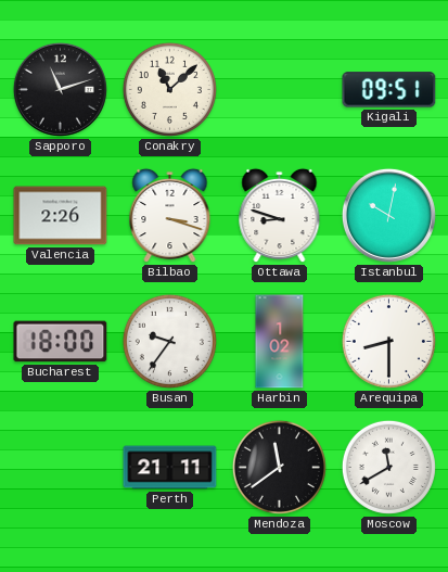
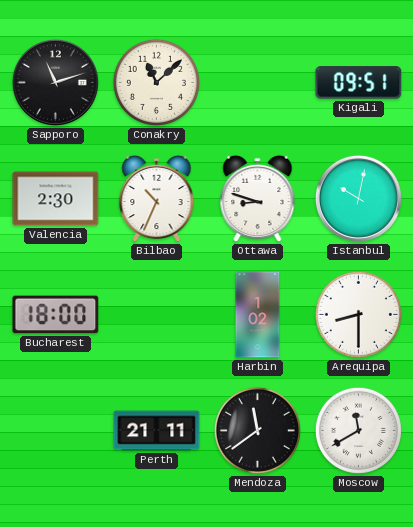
Valencia: 2:26 -> 2:30 (56, 199)
Bilbao: 3:18 -> 10:34 (157, 199)
Busan: 9:36 -> none (169, 341)
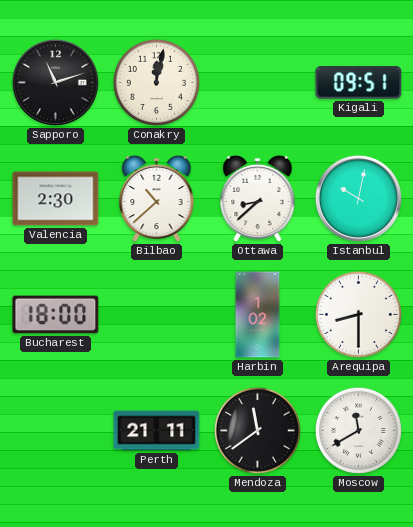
Conakry: 11:08 -> 12:02 (156, 82)
Bilbao: 10:34 -> 10:38 (157, 199)
Ottawa: 8:48 -> 8:38 (258, 199)
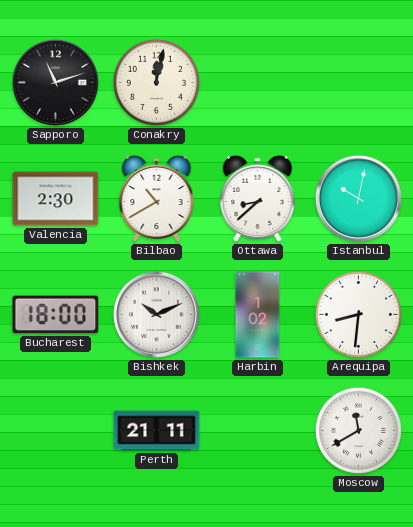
Kigali: 09:51 -> none (359, 83)
Bilbao: 10:38 -> 10:40 (157, 199)
Bishkek: none -> 10:11 (156, 314)
Arequipa: 8:30 -> 8:31 (358, 314)
Mendoza: 11:39 -> none (257, 430)
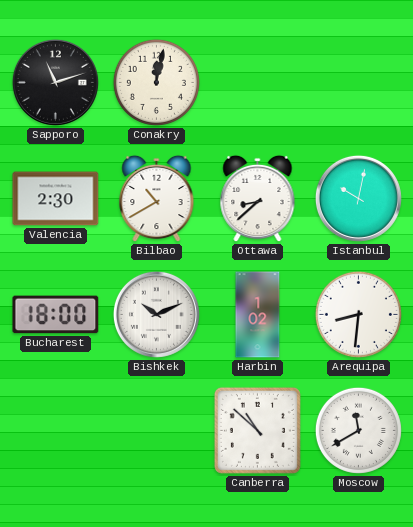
Perth: 21:11 -> none (157, 431)
Canberra: none -> 10:52 (257, 430)
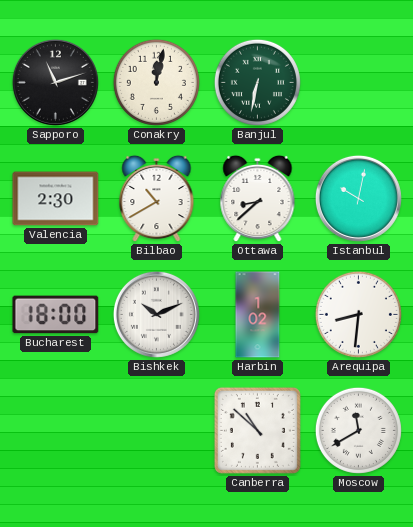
Banjul: none -> 6:32 (257, 82)
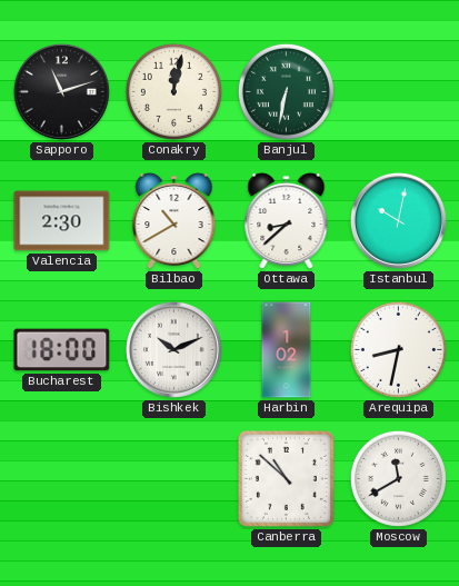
Arequipa: 8:31 -> 8:32 (398, 349)
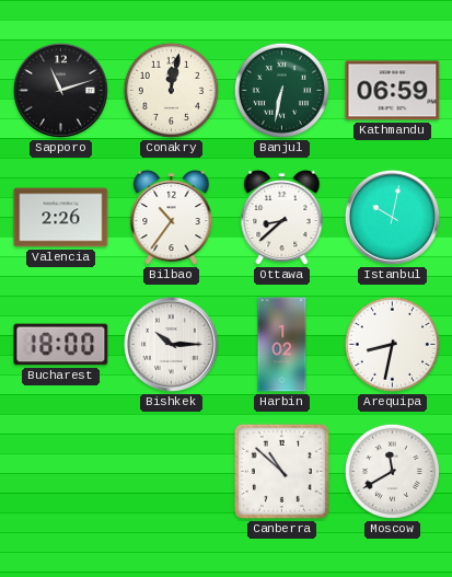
Kathmandu: none -> 06:59 (393, 91)
Valencia: 2:30 -> 2:26 (61, 218)
Bilbao: 10:40 -> 10:36 (172, 218)
Bishkek: 10:11 -> 10:15 (171, 344)
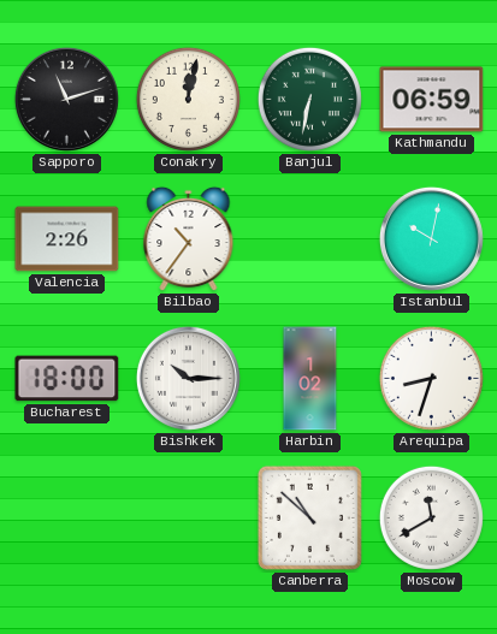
Ottawa: 8:38 -> none (282, 218)
Arequipa: 8:32 -> 8:33 (431, 378)
